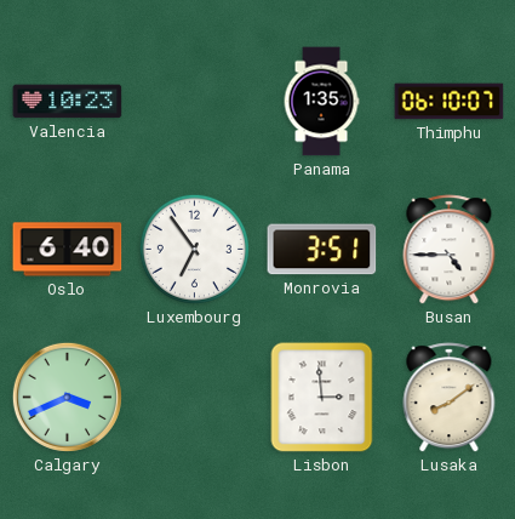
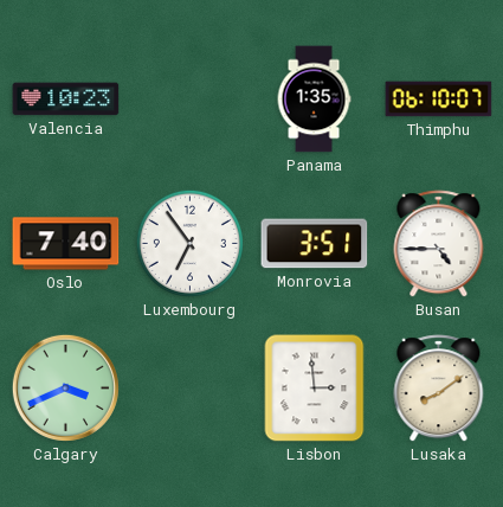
Oslo: 6:40 -> 7:40 (66, 244)
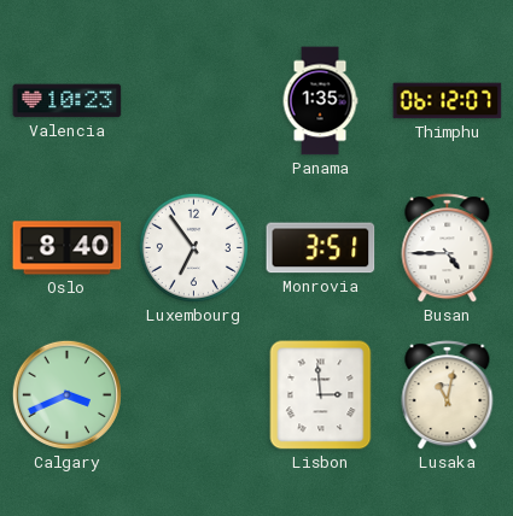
Thimphu: 06:10 -> 06:12 (448, 101)
Oslo: 7:40 -> 8:40 (68, 248)
Lusaka: 8:09 -> 11:02 (448, 395)
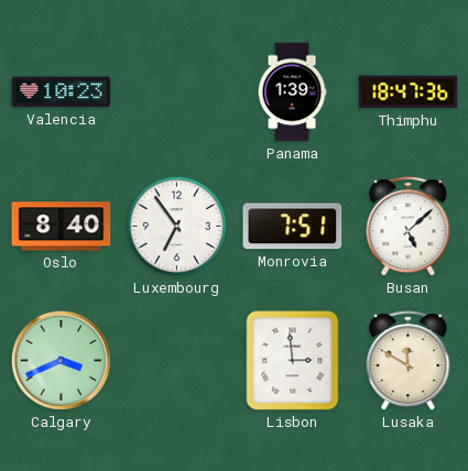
Panama: 1:35 -> 1:39 (292, 92)
Thimphu: 06:12 -> 18:47 (409, 92)
Monrovia: 3:51 -> 7:51 (293, 227)
Busan: 4:45 -> 5:08 (409, 227)
Lusaka: 11:02 -> 11:50 (409, 361)
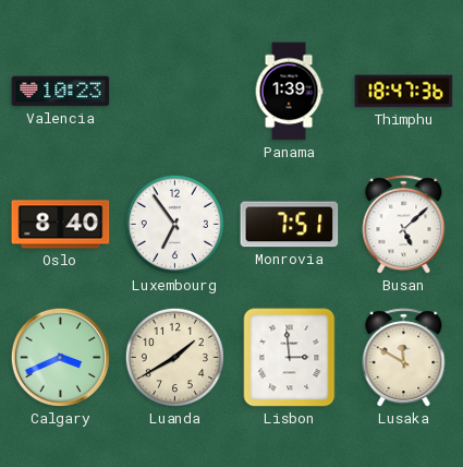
Luanda: none -> 1:40 (174, 357)
